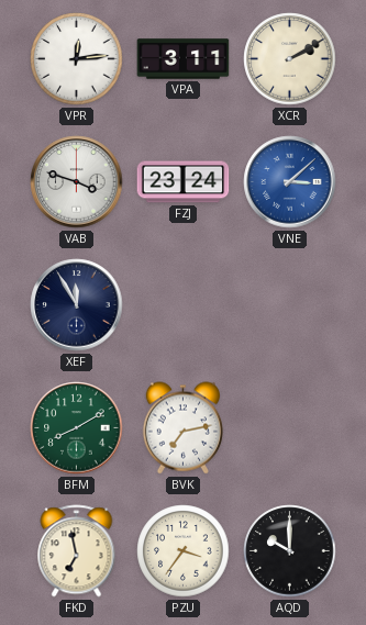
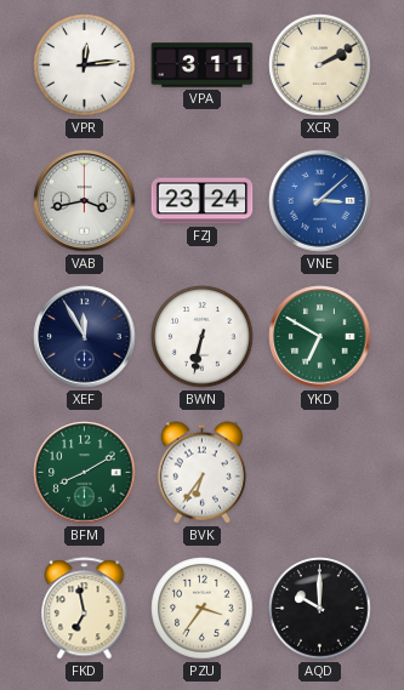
VAB: 3:48 -> 3:43 (85, 201)
BWN: none -> 6:32 (203, 337)
YKD: none -> 6:50 (320, 337)
BVK: 7:13 -> 6:36 (201, 473)
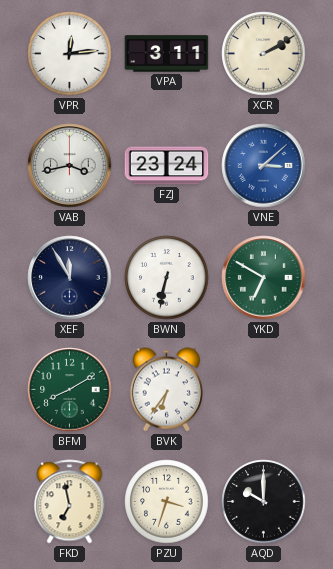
PZU: 3:36 -> 3:33 (167, 502)
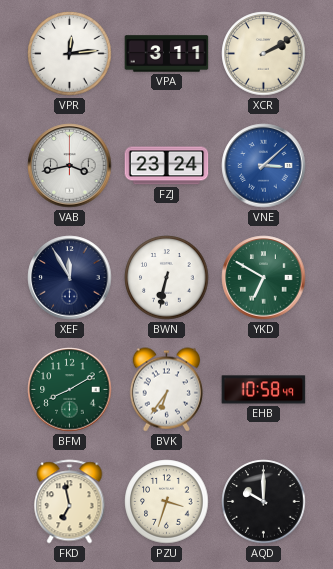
EHB: none -> 10:58 (264, 390)
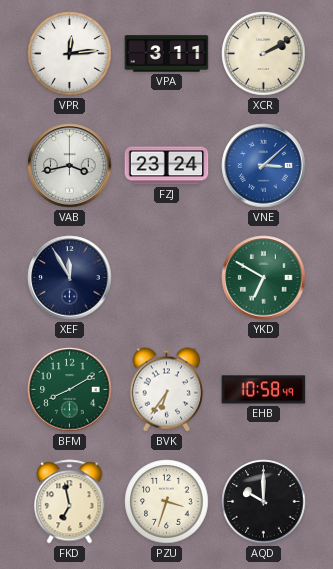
BWN: 6:32 -> none (167, 278)
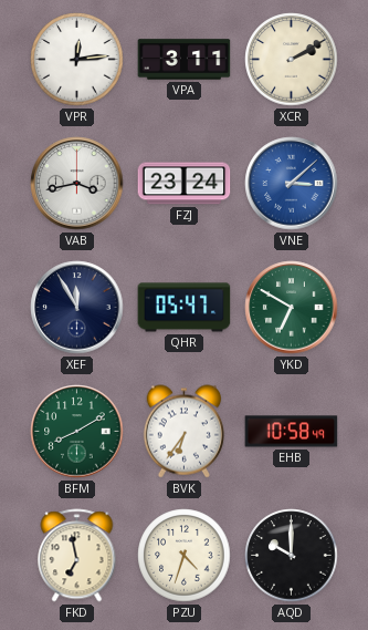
QHR: none -> 05:47 (185, 308)
PZU: 3:33 -> 4:33 (185, 556)
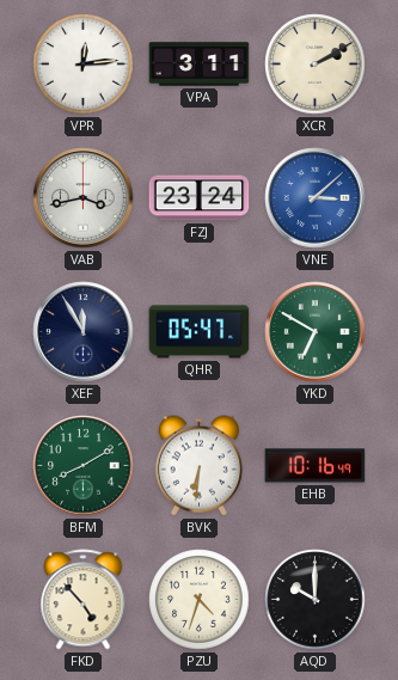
BVK: 6:36 -> 6:31 (198, 466)
EHB: 10:58 -> 10:16 (316, 466)
FKD: 6:58 -> 4:53 (84, 600)
